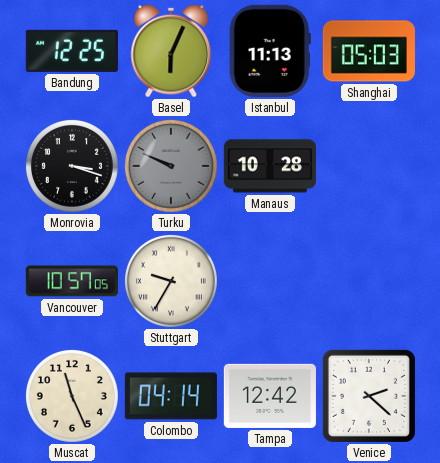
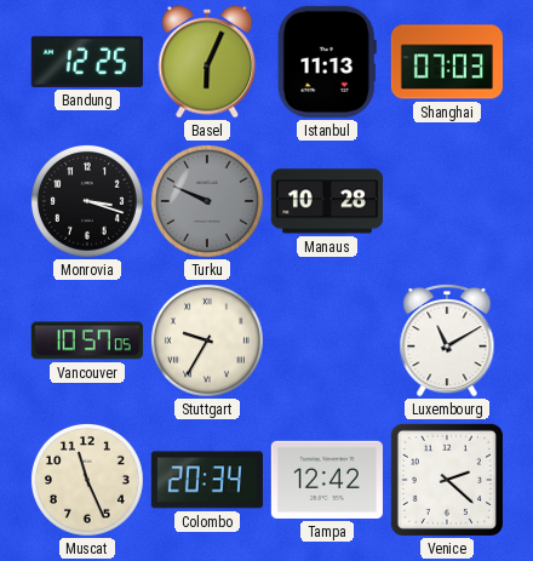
Shanghai: 05:03 -> 07:03 (447, 62)
Luxembourg: none -> 11:10 (447, 340)
Colombo: 04:14 -> 20:34 (207, 480)
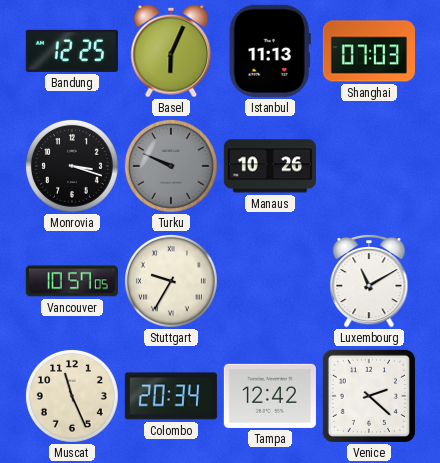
Manaus: 10:28 -> 10:26 (270, 166)
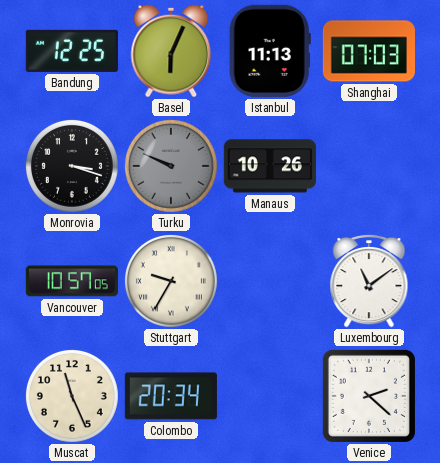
Luxembourg: 11:10 -> 11:09 (369, 281)
Tampa: 12:42 -> none (270, 396)
